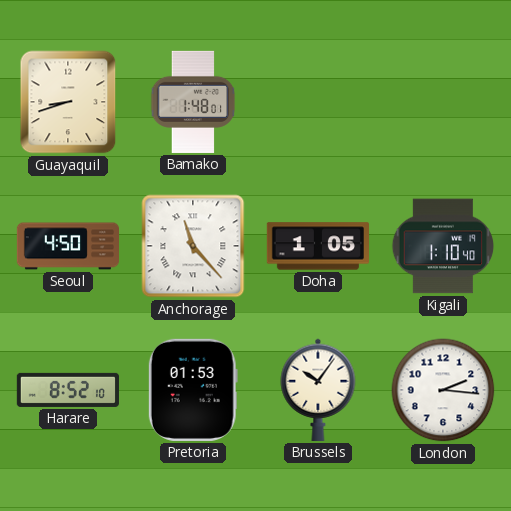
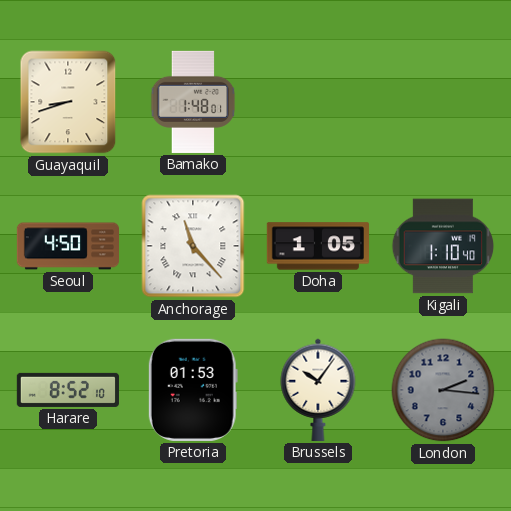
London dial: white -> grey (443, 390)
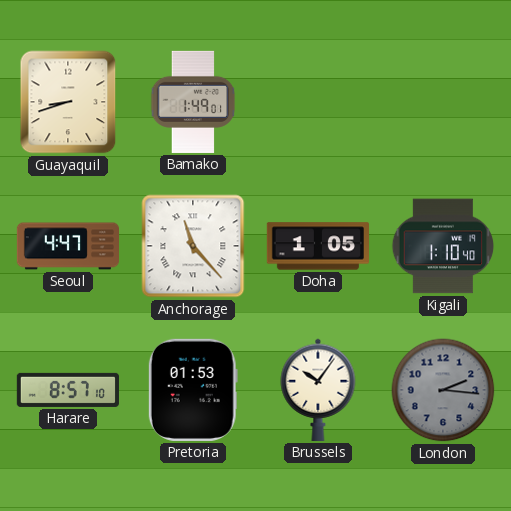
Bamako: 1:48 -> 1:49 (193, 102)
Seoul: 4:50 -> 4:47 (67, 246)
Harare: 8:52 -> 8:57 (68, 390)
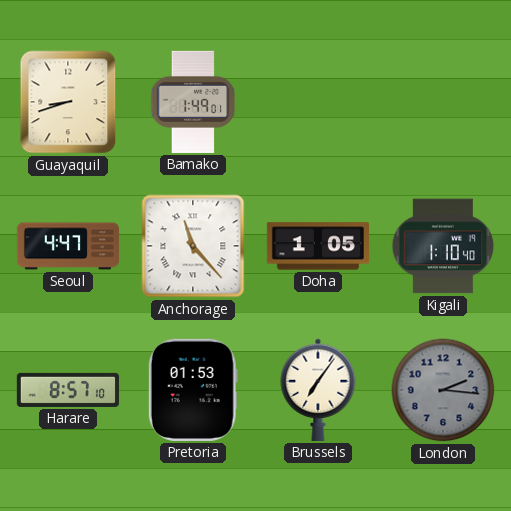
Brussels: 10:06 -> 7:06 (318, 390)
